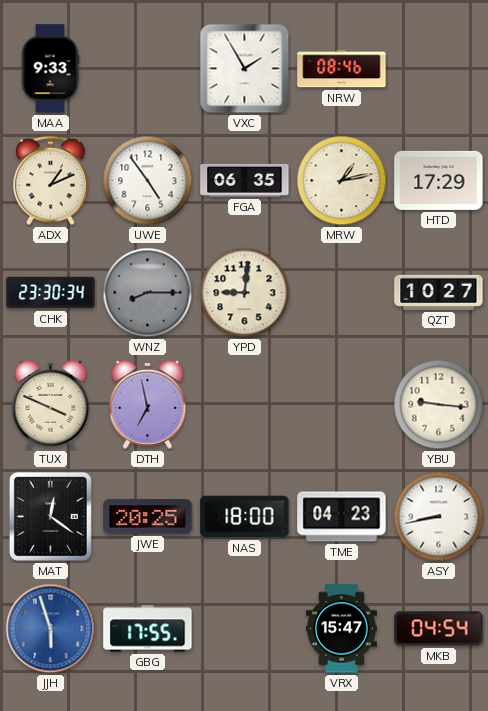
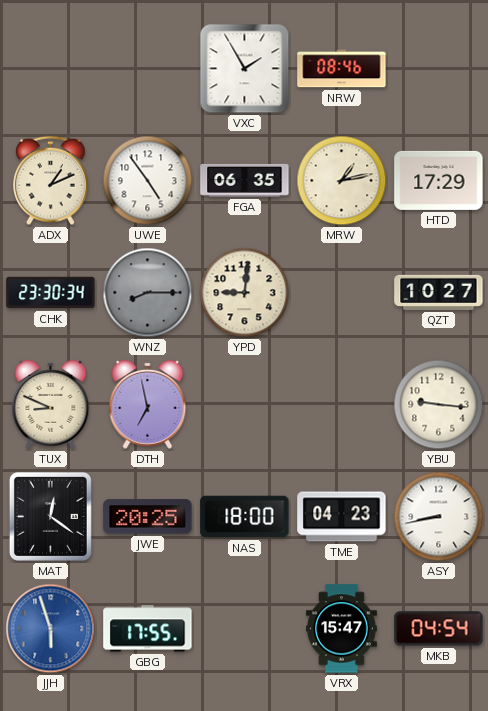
MAA: 9:33 -> none (50, 69)
TUX: 3:49 -> 8:49 (51, 404)
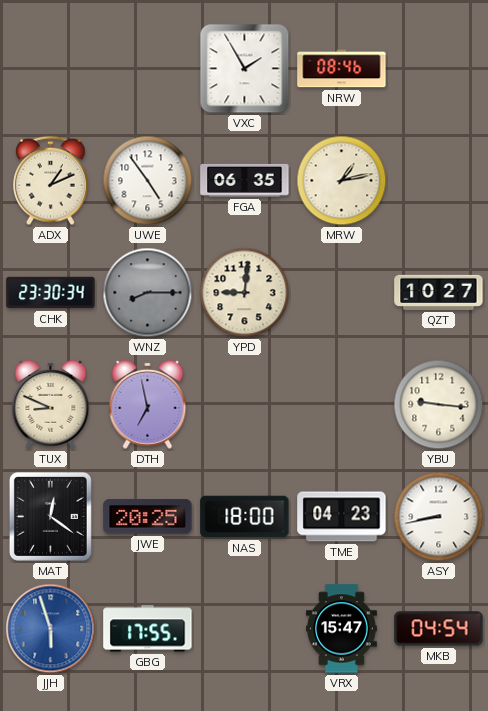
HTD: 17:29 -> none (439, 180)
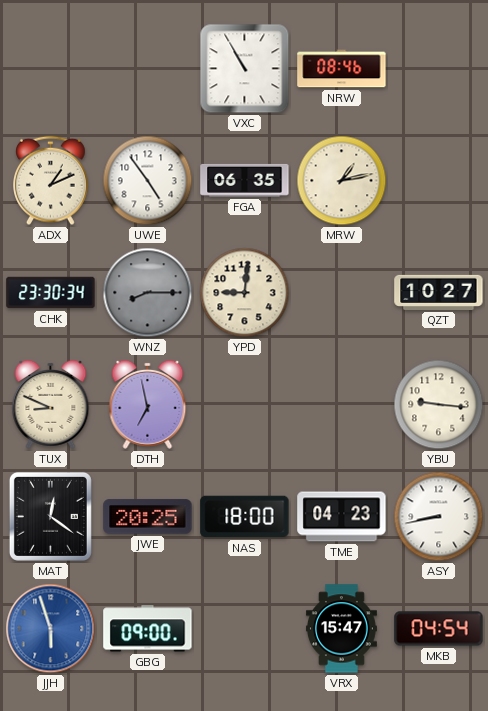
VXC: 1:55 -> 10:55 (245, 69)
GBG: 17:55 -> 09:00 (148, 629)
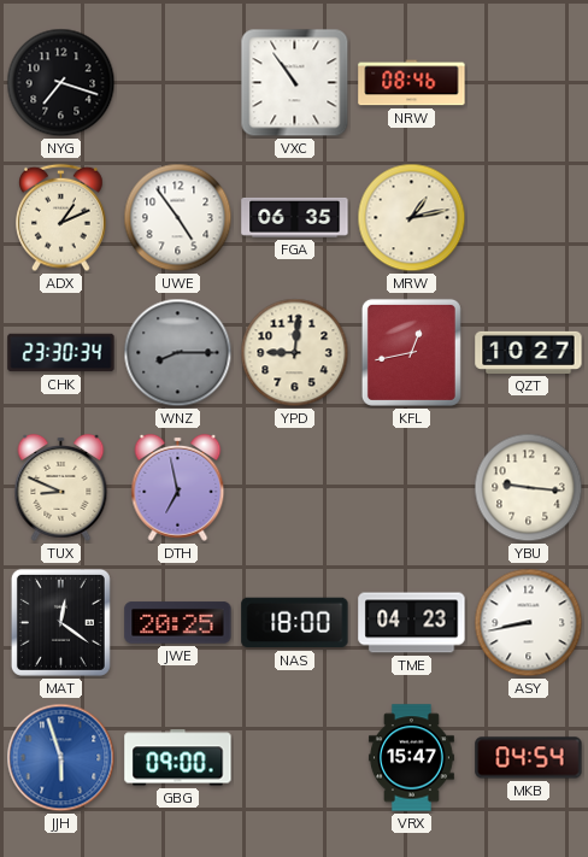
NYG: none -> 7:18 (61, 83)
VXC: 10:55 -> 10:54 (295, 83)
KFL: none -> 12:43 (411, 352)
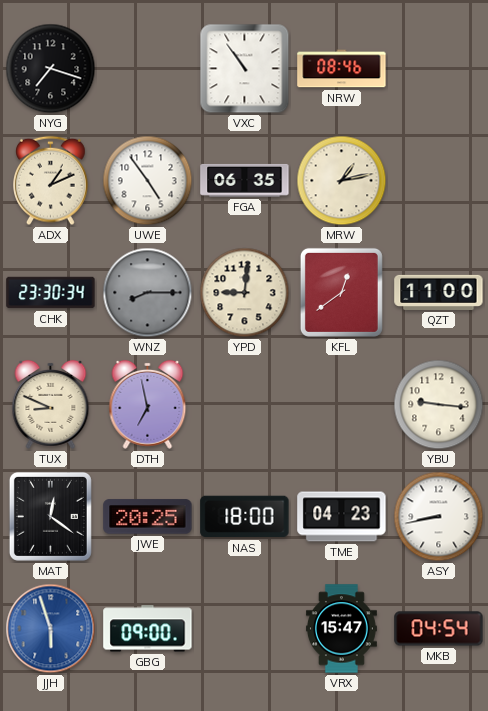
KFL: 12:43 -> 12:39 (341, 292)
QZT: 10:27 -> 11:00 (439, 292)
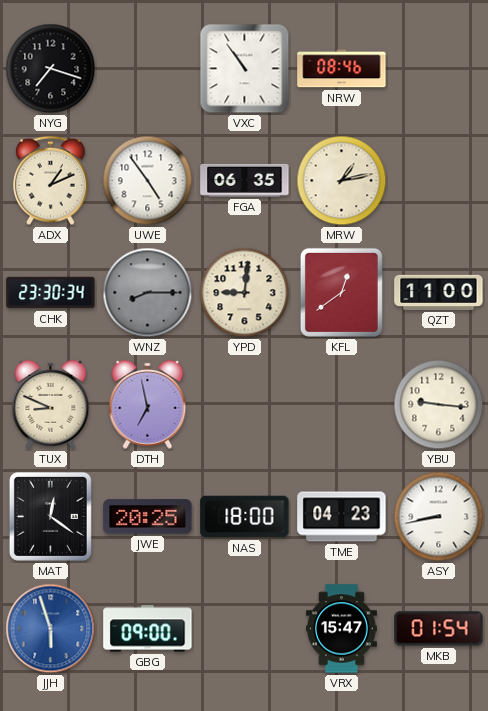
MKB: 04:54 -> 01:54 (439, 629)
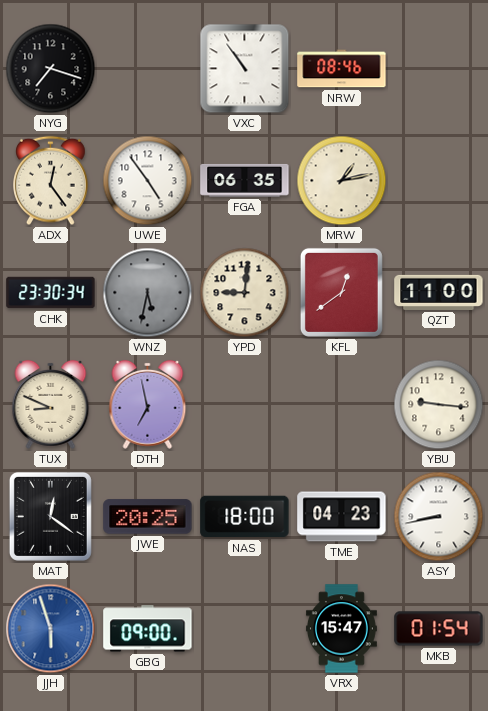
ADX: 1:11 -> 12:24 (51, 181)
WNZ: 8:15 -> 5:32 (148, 293)
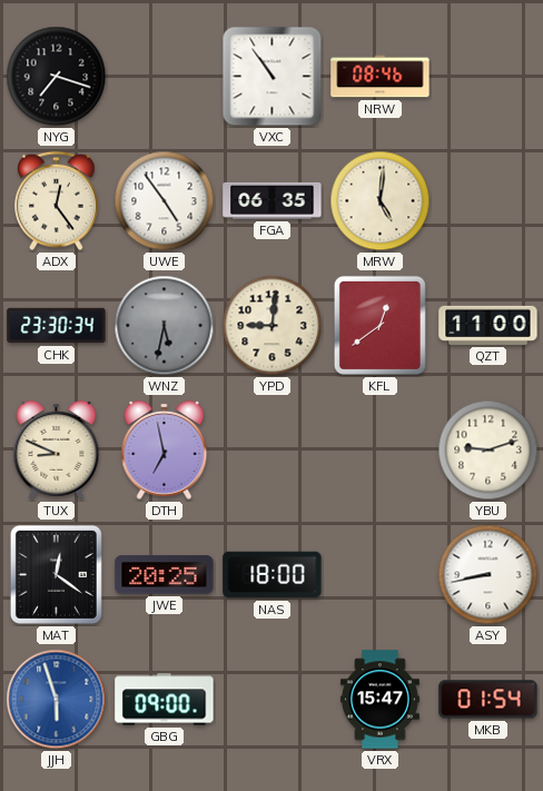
MRW: 1:13 -> 5:01 (381, 201)
YBU: 9:16 -> 9:12 (488, 451)
TME: 04:23 -> none (342, 517)
